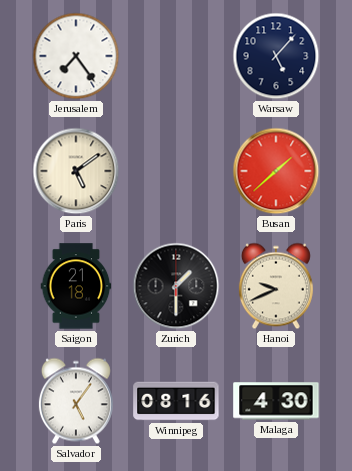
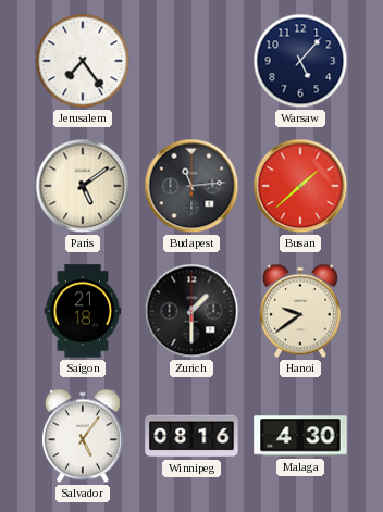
Budapest: none -> 11:14 (191, 186)
Hanoi: 9:41 -> 9:39 (300, 311)
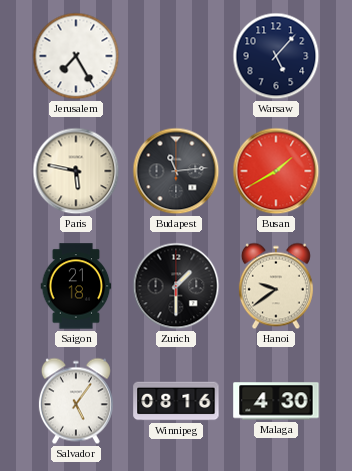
Jerusalem: 7:24 -> 7:25 (76, 56)
Paris: 5:09 -> 5:47 (76, 171)
Busan: 1:38 -> 1:40 (276, 171)
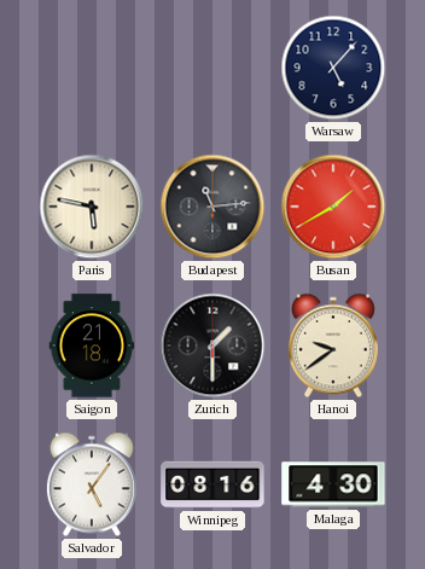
Jerusalem: 7:25 -> none (76, 56)
